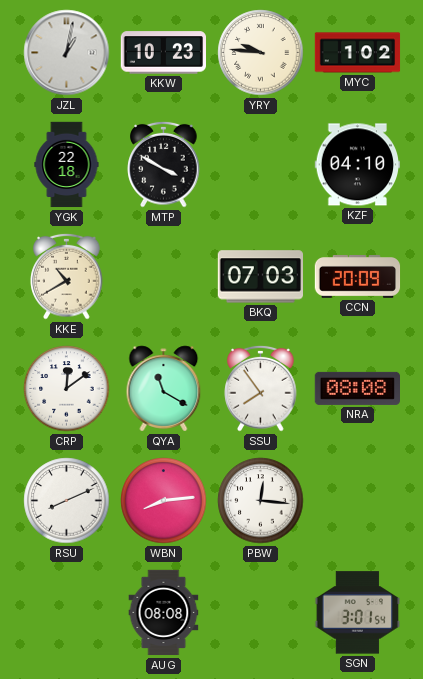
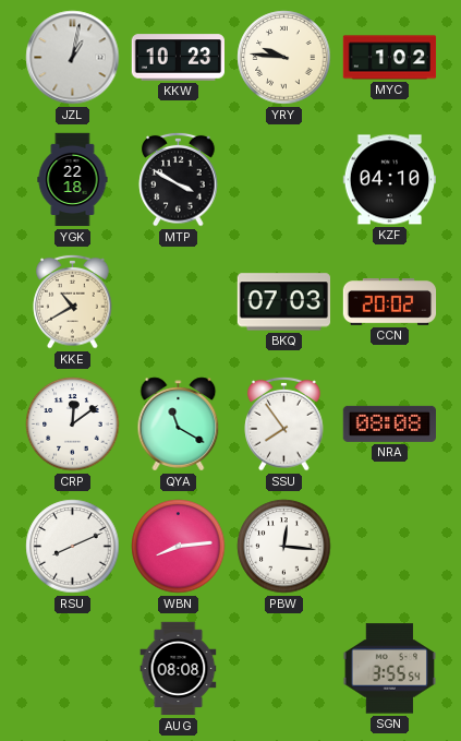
CCN: 20:09 -> 20:02 (390, 302)
SGN: 3:01 -> 3:55 (389, 669)
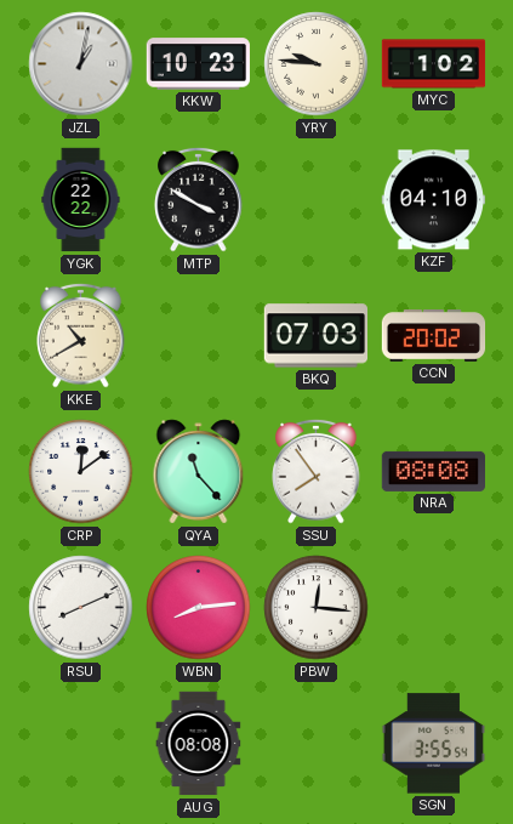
YGK: 22:18 -> 22:22 (81, 200)
QYA: 11:20 -> 11:23 (199, 472)
